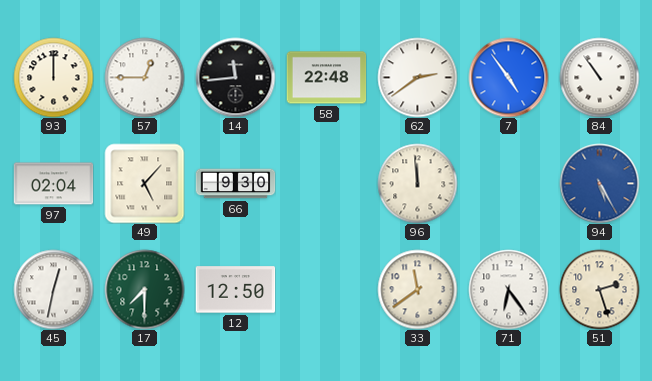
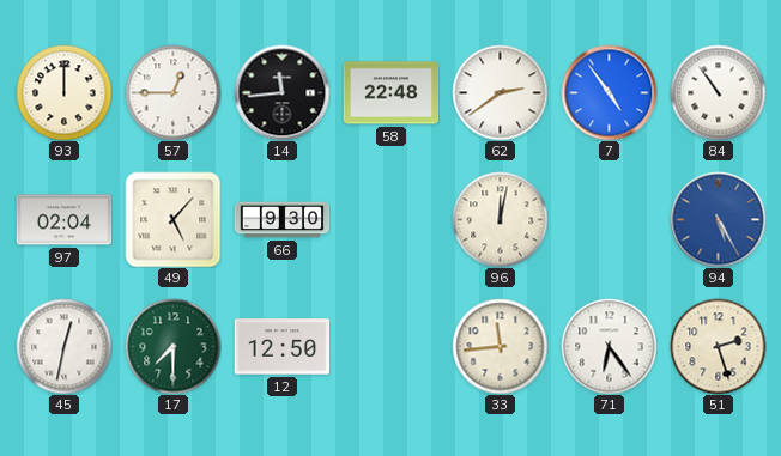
96: 11:59 -> 12:02 (500, 219)
33: 11:39 -> 11:44 (500, 346)
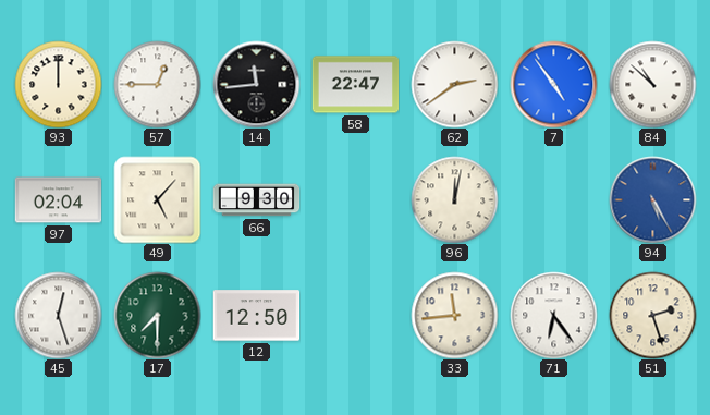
58: 22:48 -> 22:47 (355, 85)
84: 10:54 -> 10:52 (652, 84)
45: 12:32 -> 12:27 (58, 315)
